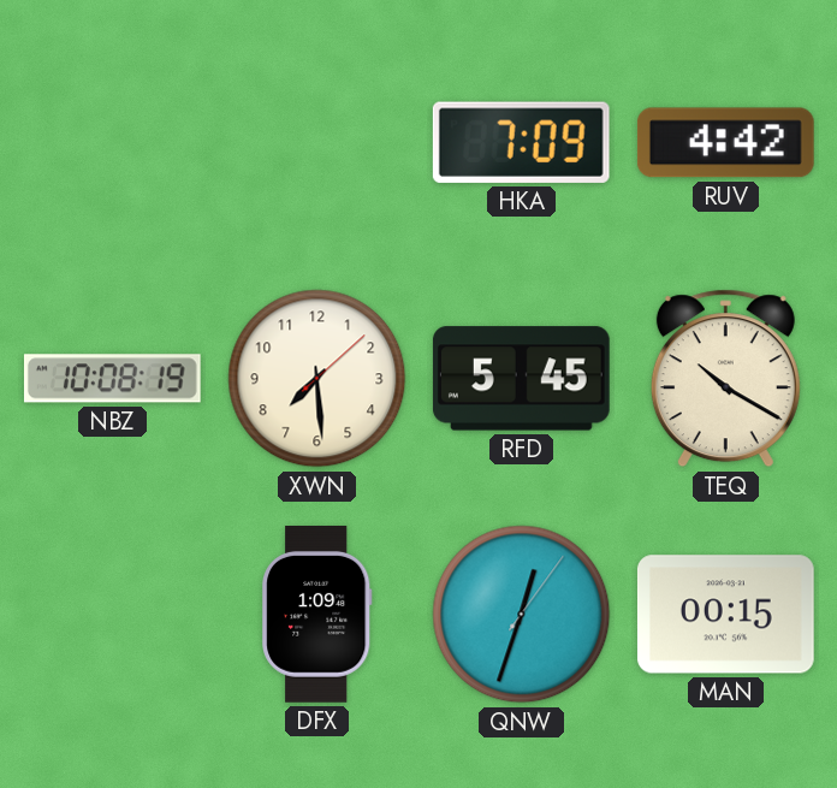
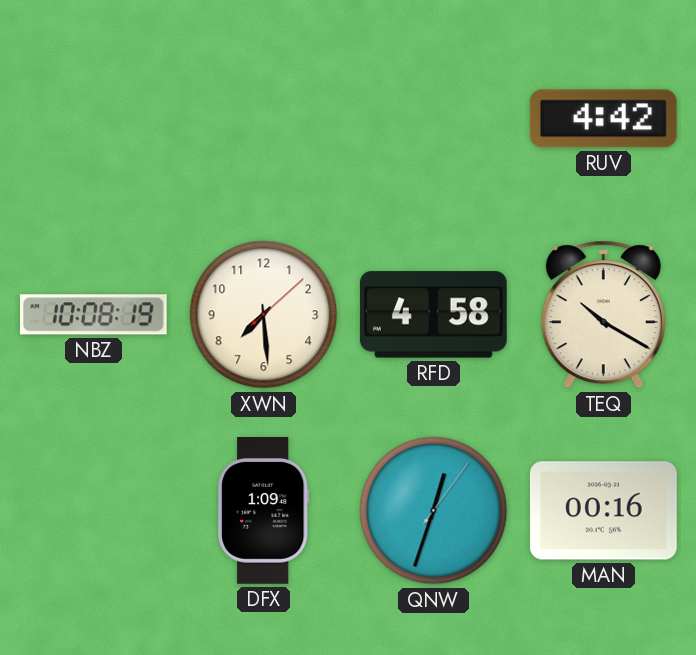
HKA: 7:09 -> none (521, 142)
RFD: 5:45 -> 4:58 (433, 315)
MAN: 00:15 -> 00:16 (603, 511)
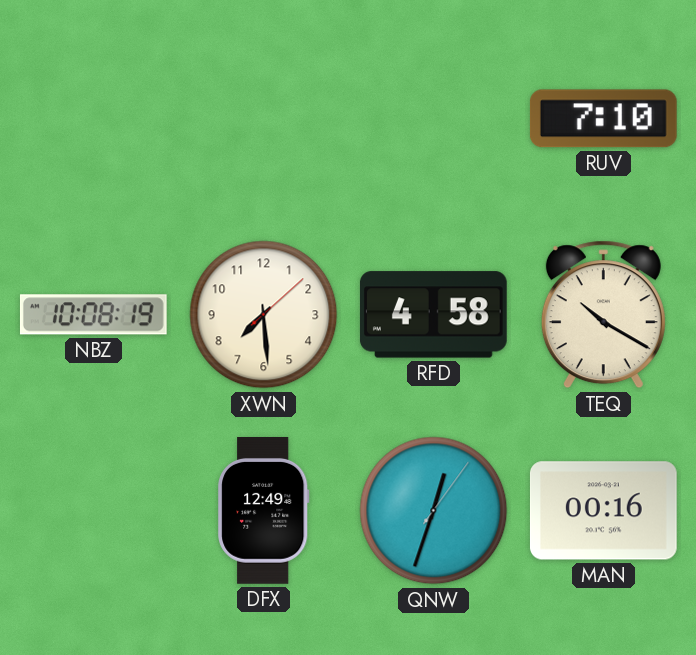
RUV: 4:42 -> 7:10 (603, 119)
DFX: 1:09 -> 12:49 (264, 511)
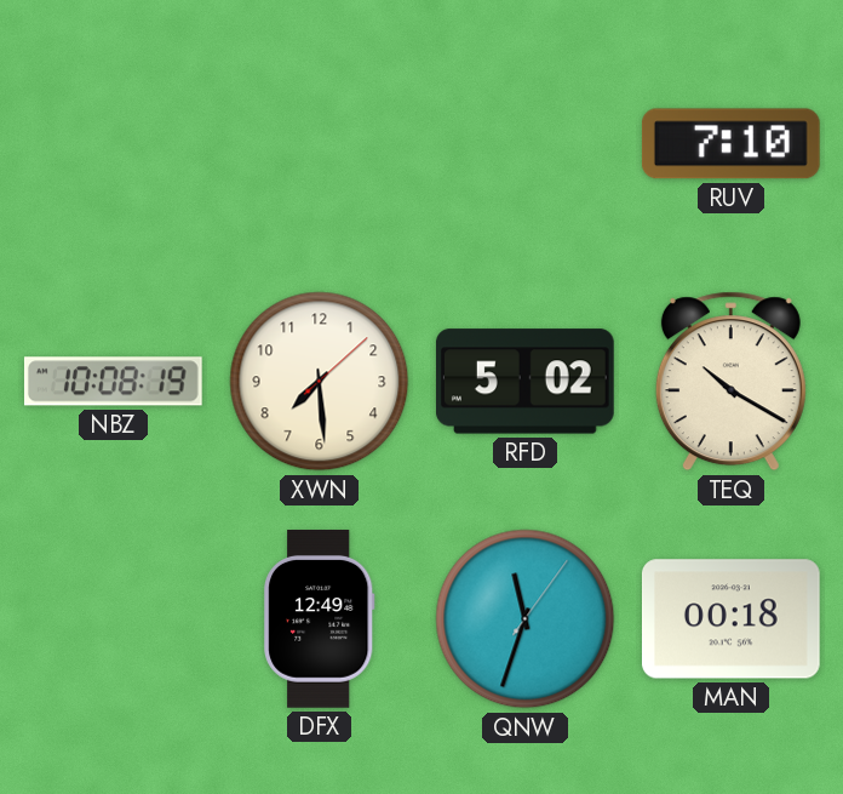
RFD: 4:58 -> 5:02 (524, 382)
QNW: 12:33 -> 11:33 (526, 619)
MAN: 00:16 -> 00:18 (730, 619)
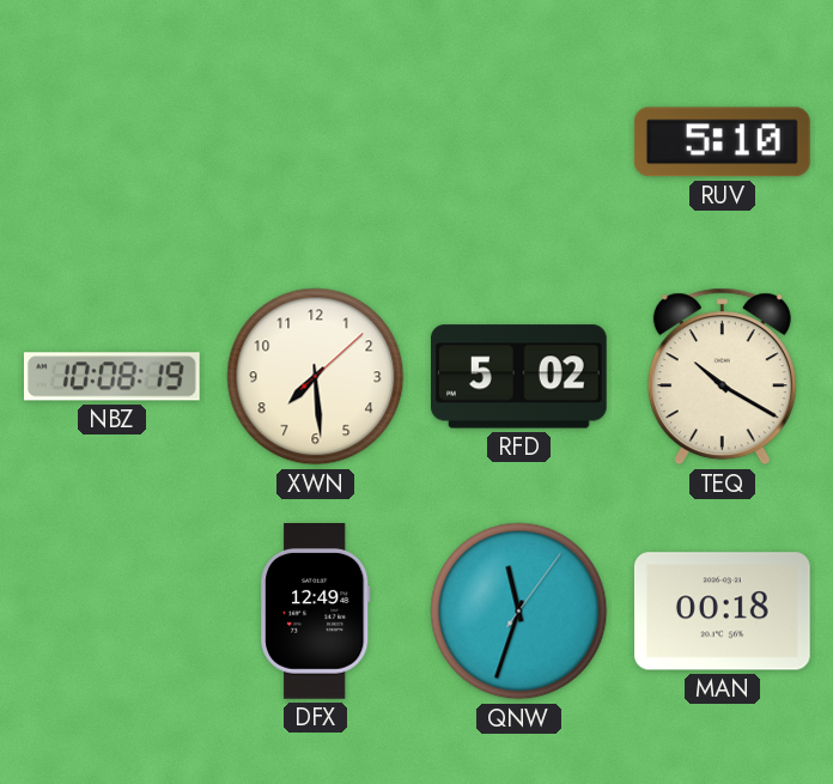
RUV: 7:10 -> 5:10 (722, 142)
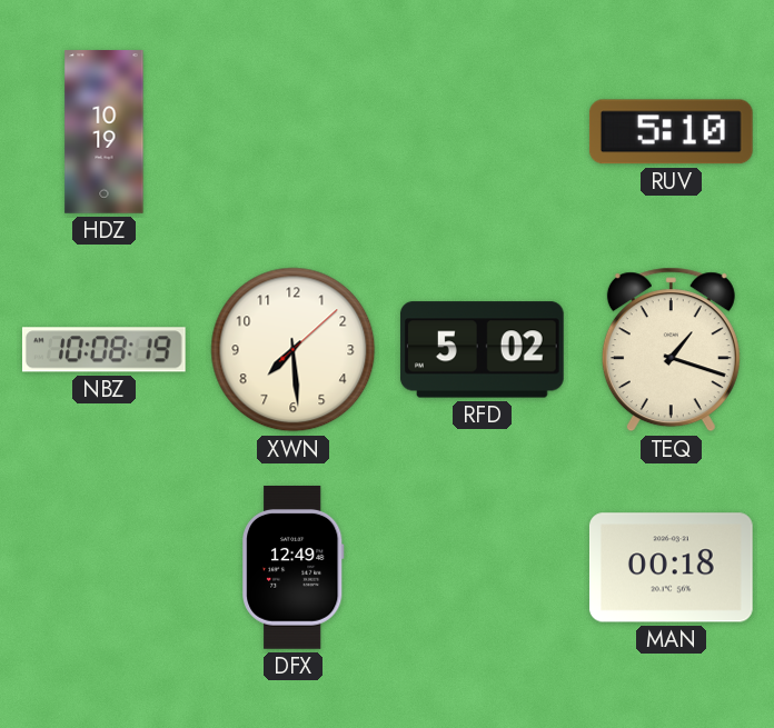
HDZ: none -> 10:19 (105, 132)
TEQ: 10:20 -> 1:18 (671, 350)
QNW: 11:33 -> none (519, 612)
